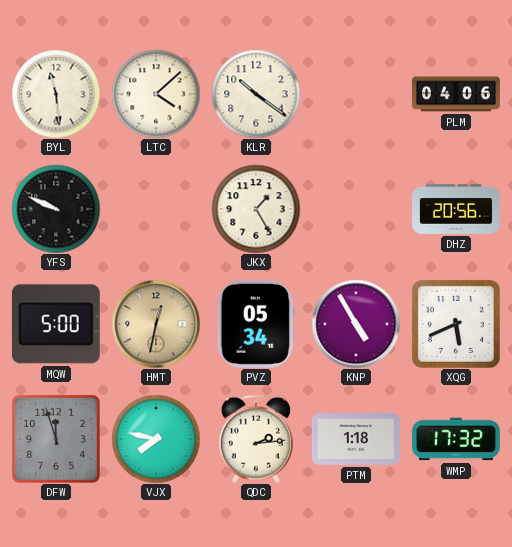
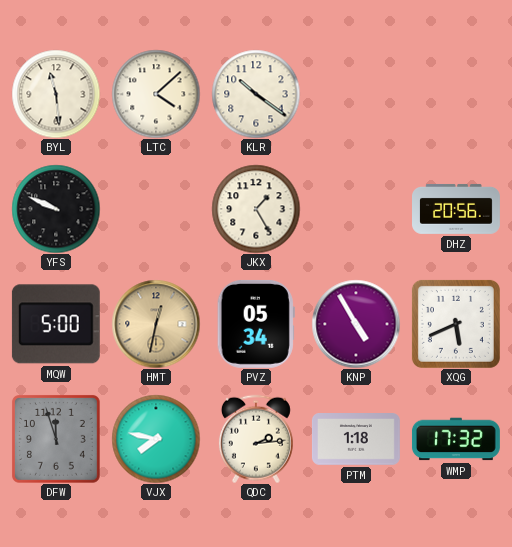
PLM: 04:06 -> none (457, 94)
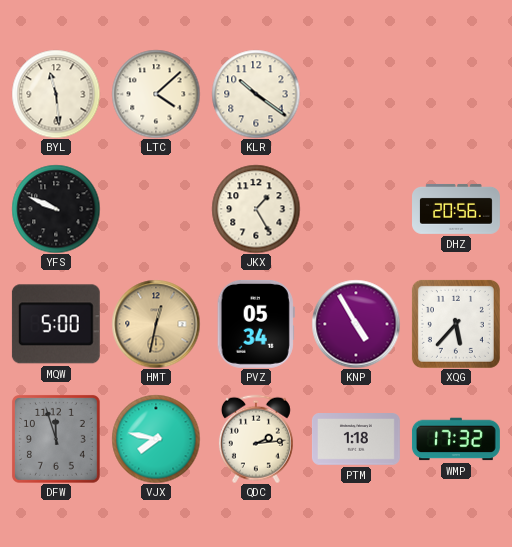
XQG: 5:41 -> 5:37 (456, 324)
